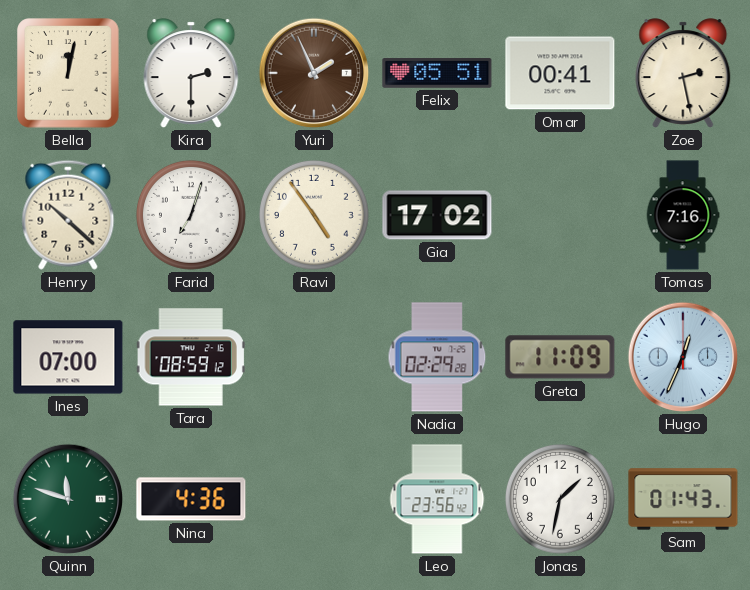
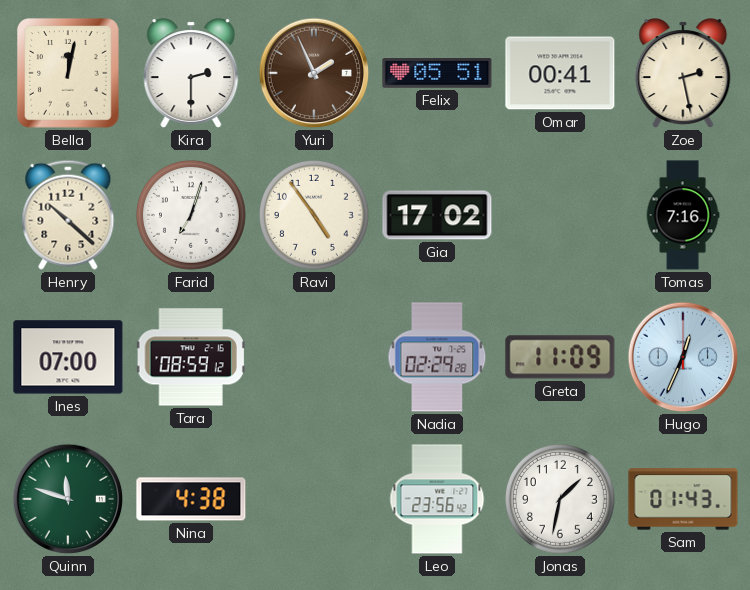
Nina: 4:36 -> 4:38 (191, 499)
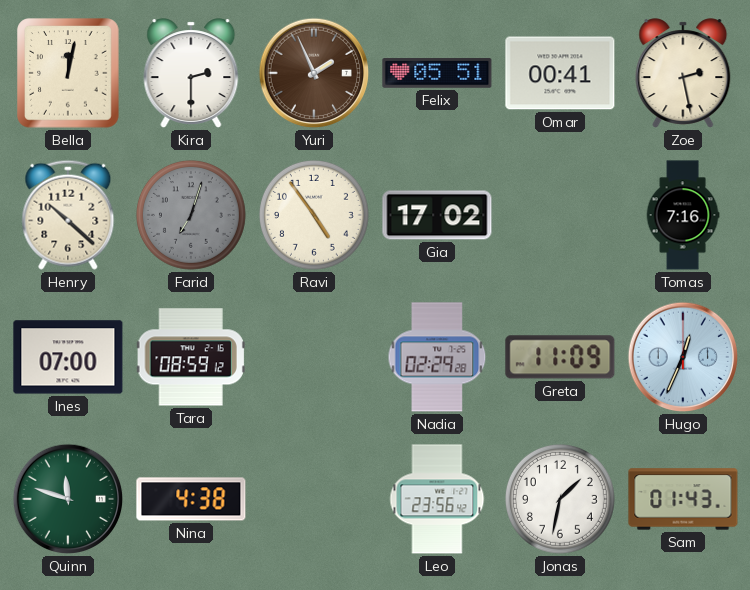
Farid dial: white -> grey (191, 215)
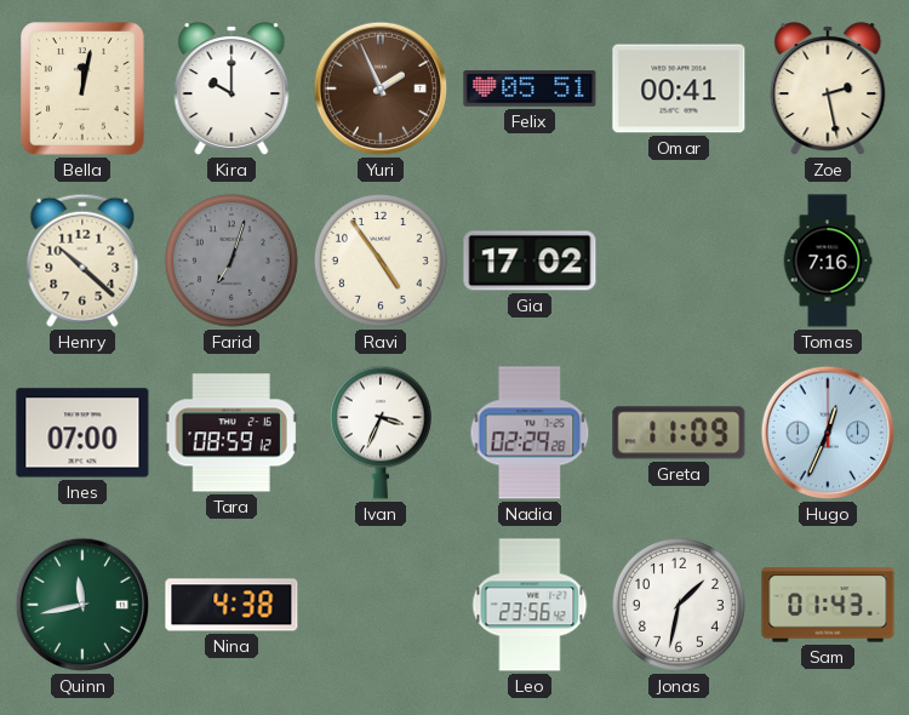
Kira: 2:30 -> 10:00 (231, 88)
Ivan: none -> 3:34 (381, 433)
Quinn: 11:48 -> 11:43 (82, 605)
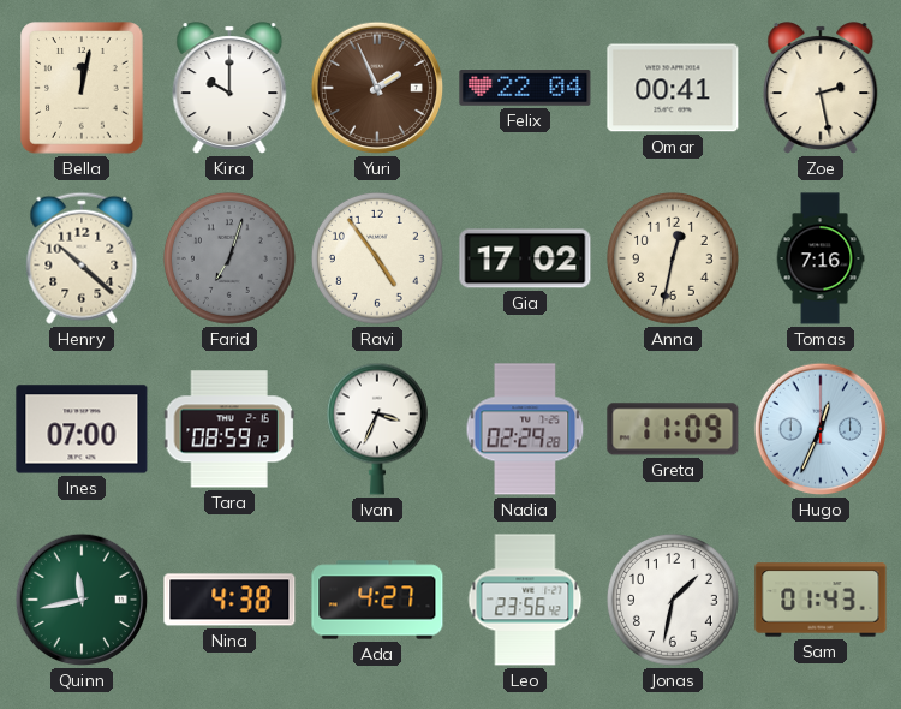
Felix: 05:51 -> 22:04 (525, 89)
Anna: none -> 12:32 (673, 258)
Ada: none -> 4:27 (377, 600)
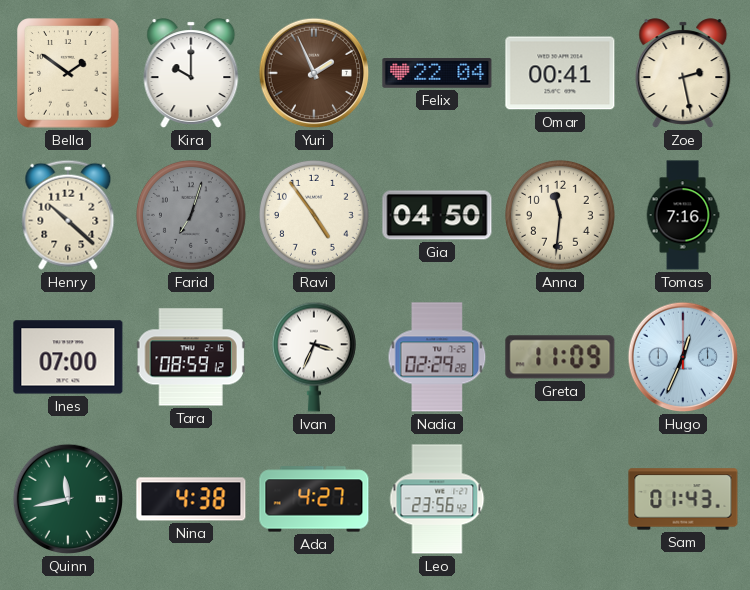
Bella: 12:02 -> 1:51 (68, 73)
Gia: 17:02 -> 04:50 (437, 215)
Anna: 12:32 -> 11:31 (560, 215)
Jonas: 1:32 -> none (673, 600)
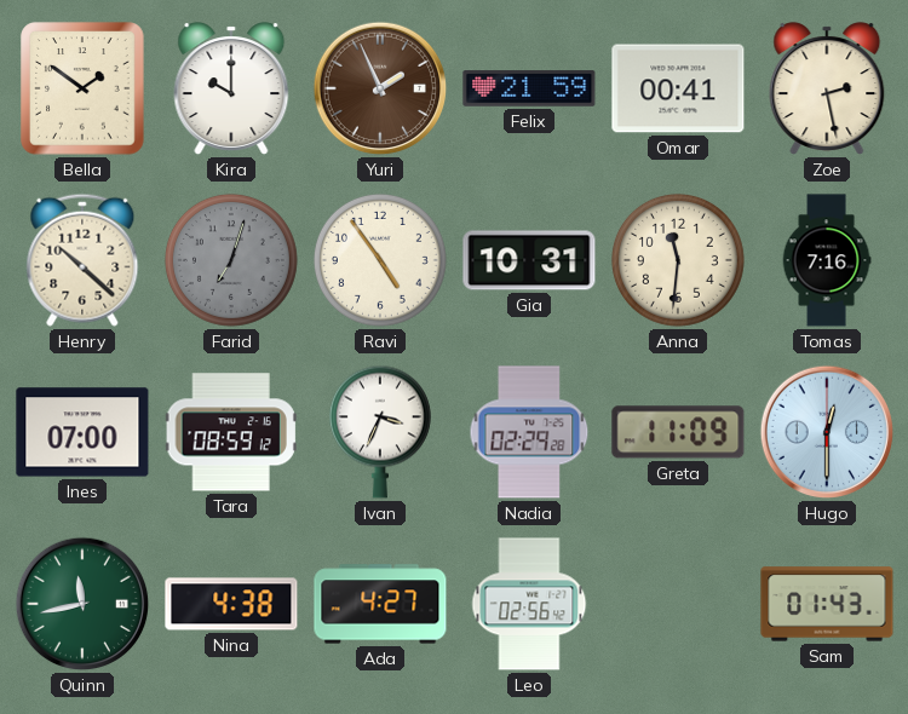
Felix: 22:04 -> 21:59 (529, 90)
Gia: 04:50 -> 10:31 (529, 260)
Hugo: 12:34 -> 12:30 (827, 432)
Leo: 23:56 -> 02:56 (529, 604)
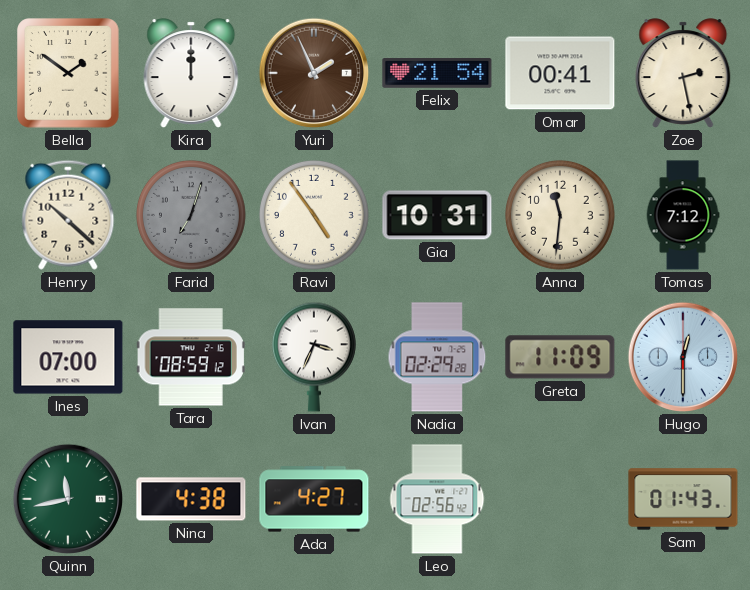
Kira: 10:00 -> 12:00 (191, 73)
Felix: 21:59 -> 21:54 (437, 74)
Tomas: 7:16 -> 7:12 (683, 215)
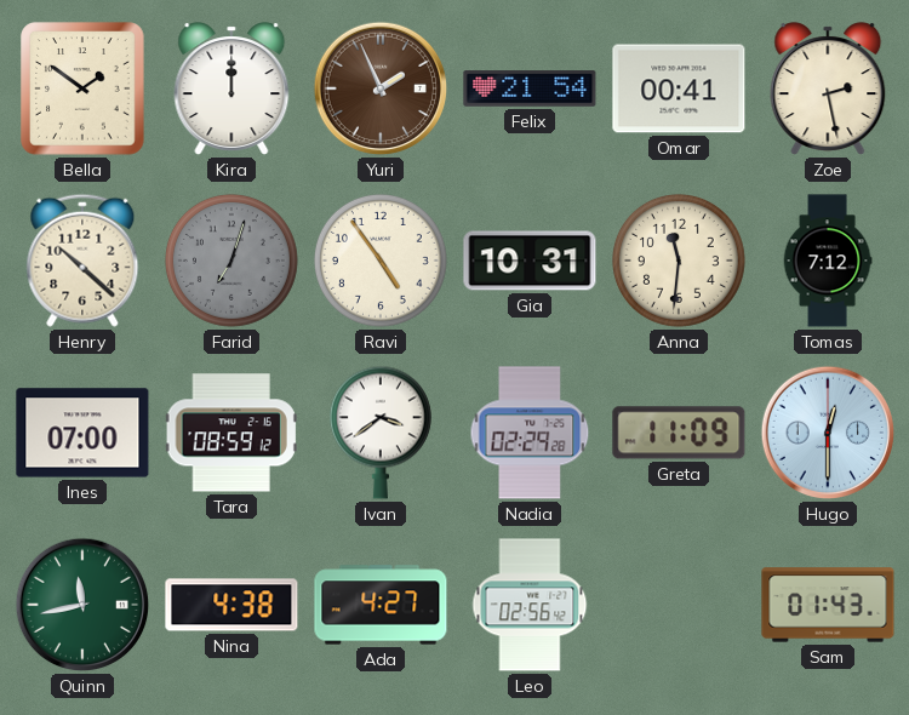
Ivan: 3:34 -> 3:39 (381, 433)
